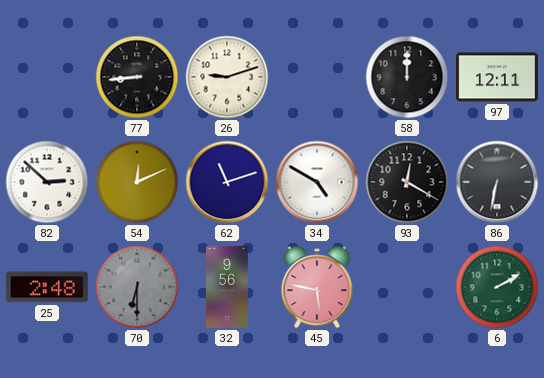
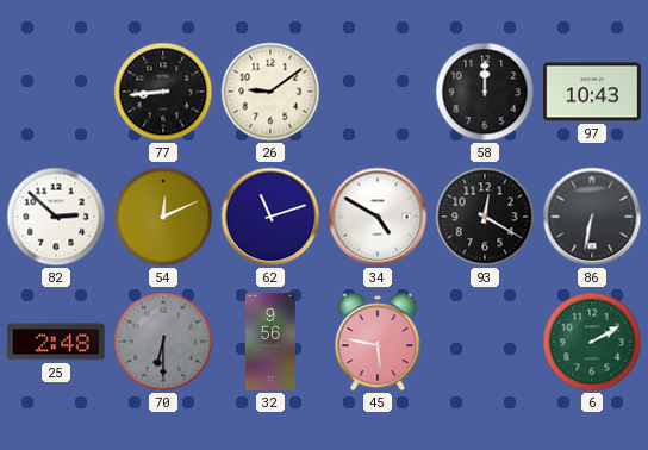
26: 9:12 -> 9:09 (270, 92)
97: 12:11 -> 10:43 (593, 92)
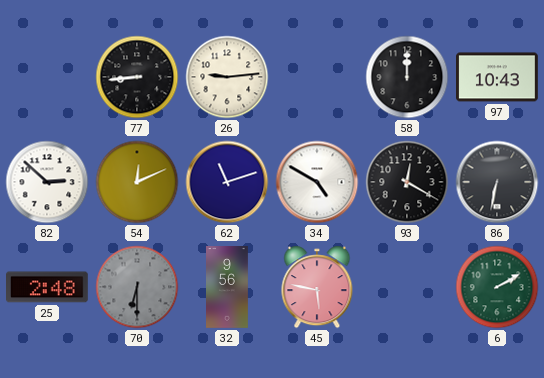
26: 9:09 -> 9:14 (227, 77)
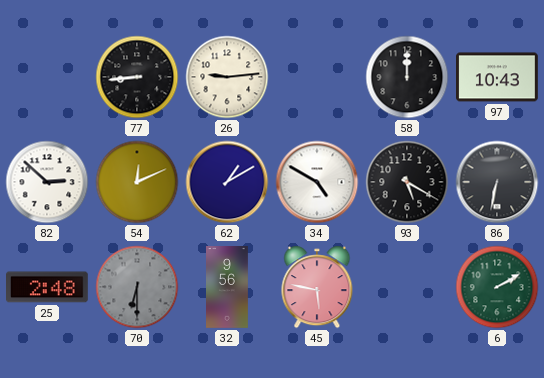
62: 11:12 -> 1:10 (227, 182)
93: 12:20 -> 5:20 (407, 182)
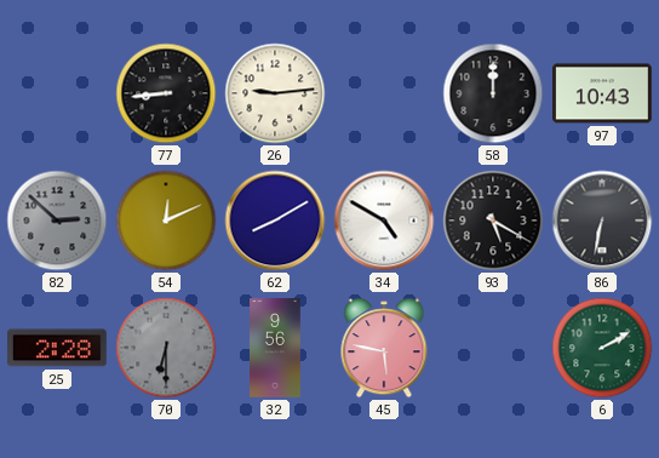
82 dial: white -> grey (57, 221)
62: 1:10 -> 8:10 (275, 221)
25: 2:48 -> 2:28 (58, 348)
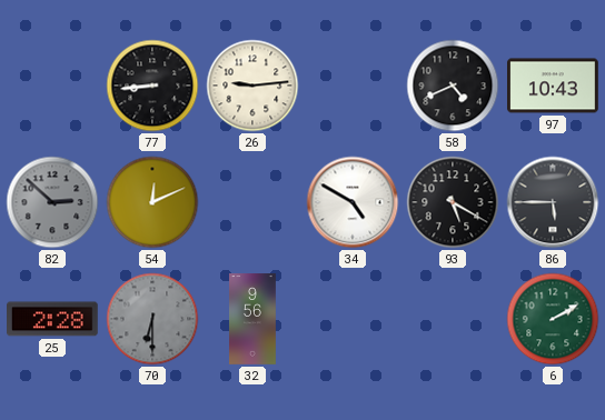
58: 12:00 -> 4:41 (453, 86)
62: 8:10 -> none (275, 221)
86: 6:32 -> 5:45 (553, 202)
45: 5:47 -> none (384, 348)
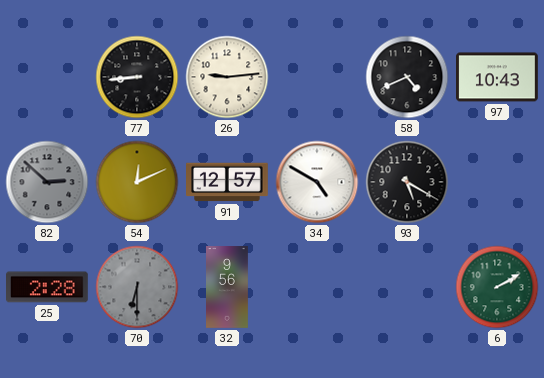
91: none -> 12:57 (228, 182)
86: 5:45 -> none (553, 202)
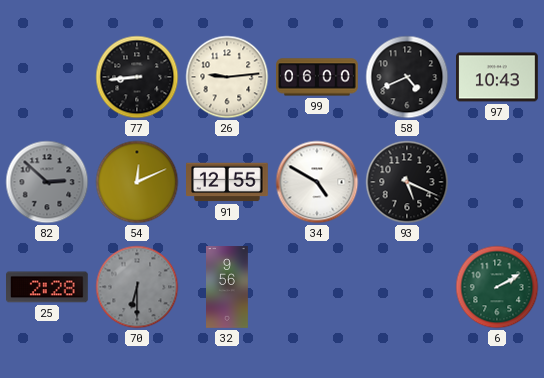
99: none -> 06:00 (317, 77)
91: 12:57 -> 12:55 (228, 182)
93: 5:20 -> 5:19 (407, 182)
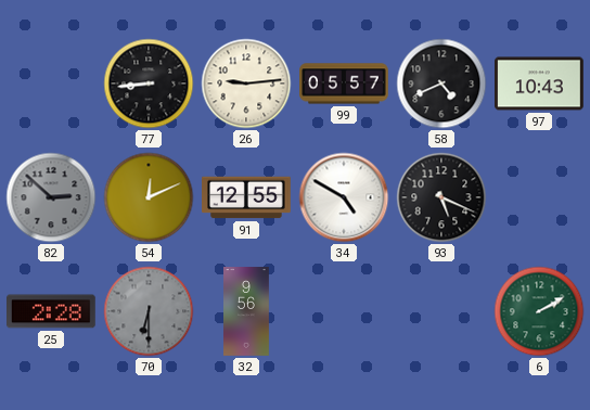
99: 06:00 -> 05:57 (344, 84)
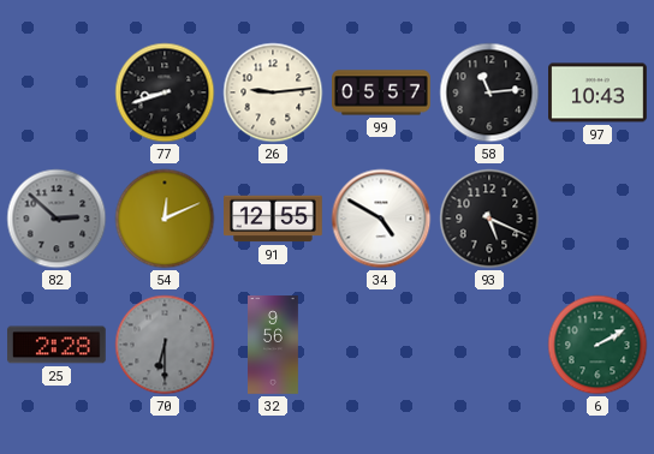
77: 8:44 -> 8:42 (165, 92)
58: 4:41 -> 11:14 (489, 92)
